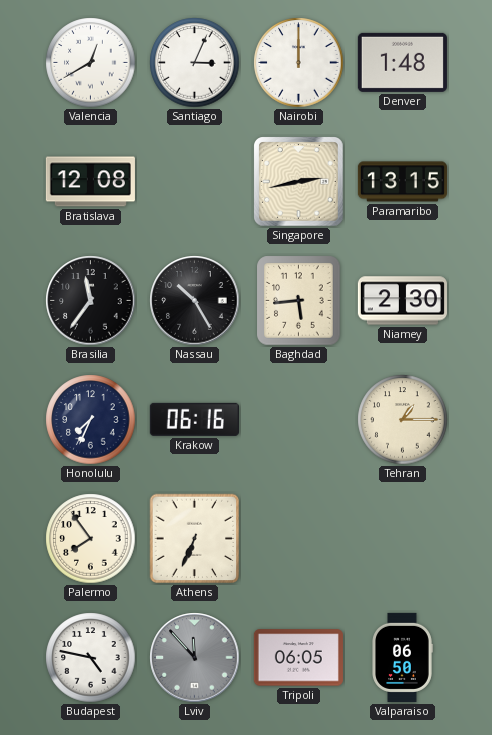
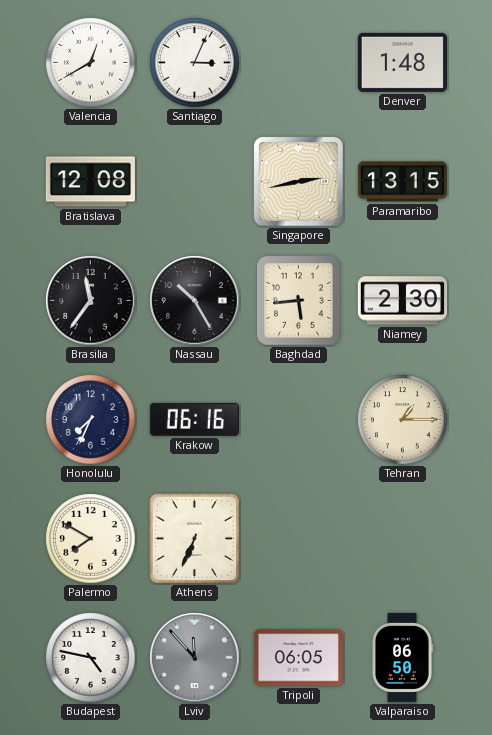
Nairobi: 12:00 -> none (299, 63)
Palermo: 7:54 -> 7:50 (91, 539)
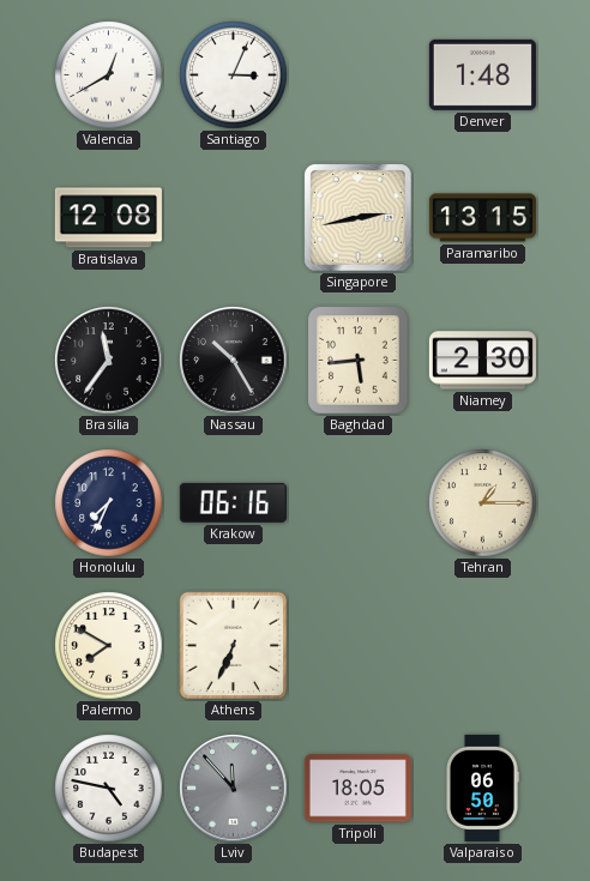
Tripoli: 06:05 -> 18:05 (357, 789)
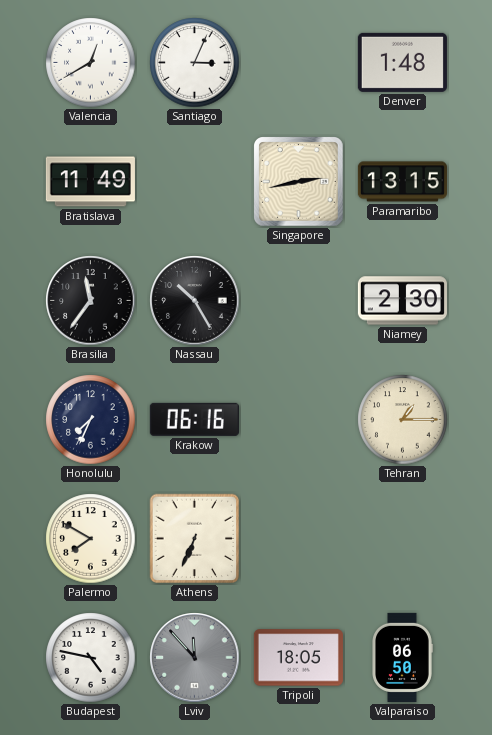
Bratislava: 12:08 -> 11:49 (90, 182)
Baghdad: 5:44 -> none (359, 361)
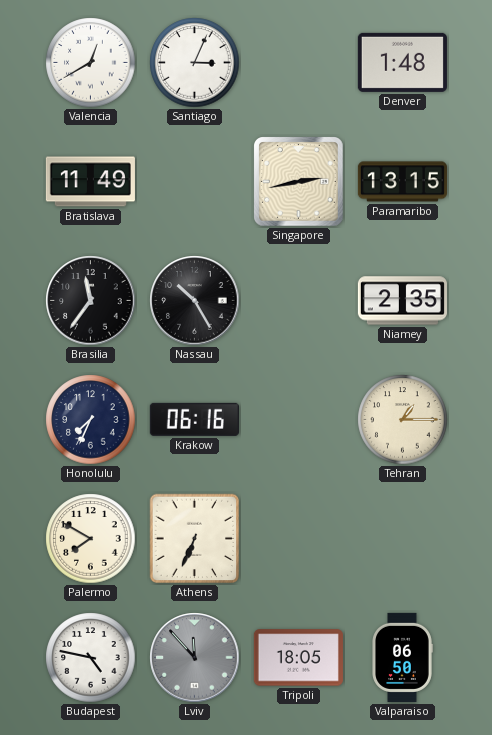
Niamey: 2:30 -> 2:35 (402, 301)
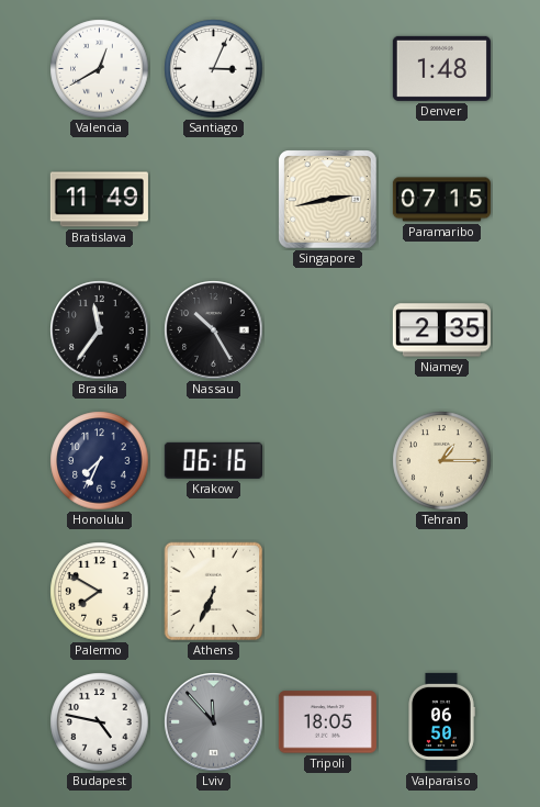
Paramaribo: 13:15 -> 07:15 (441, 200)
